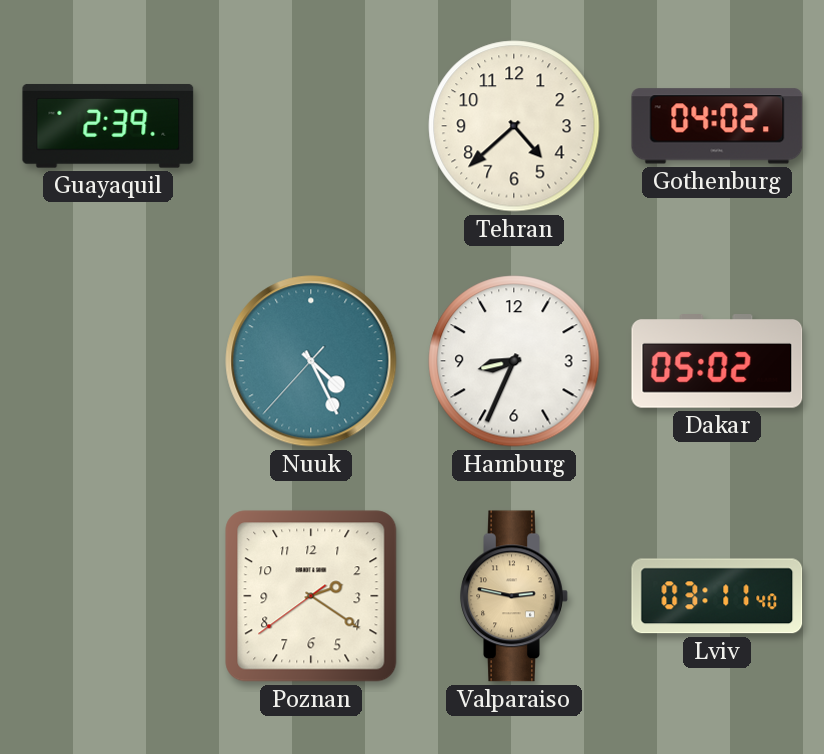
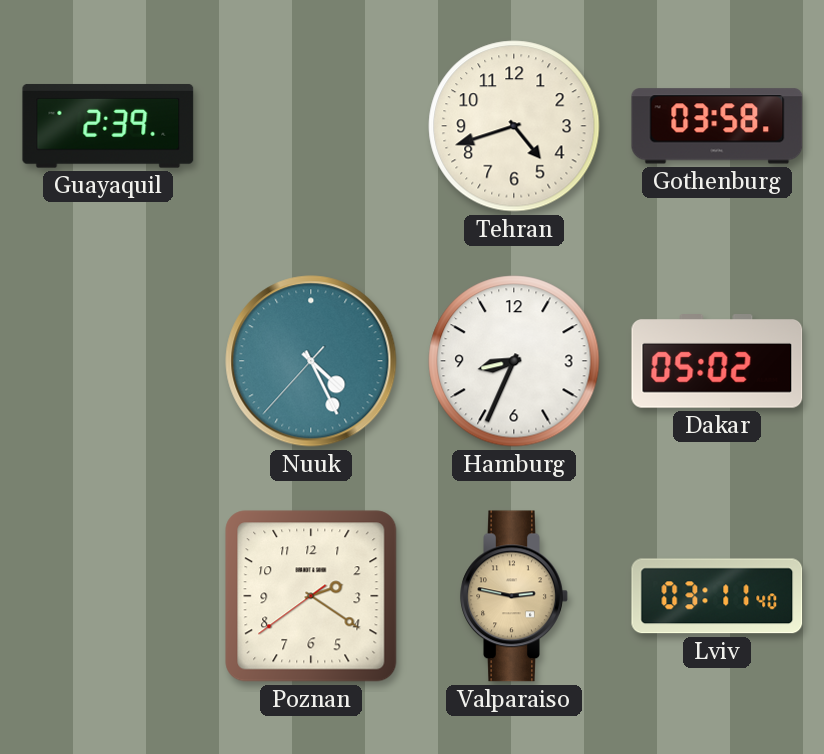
Tehran: 4:38 -> 4:42 (514, 126)
Gothenburg: 04:02 -> 03:58 (717, 126)
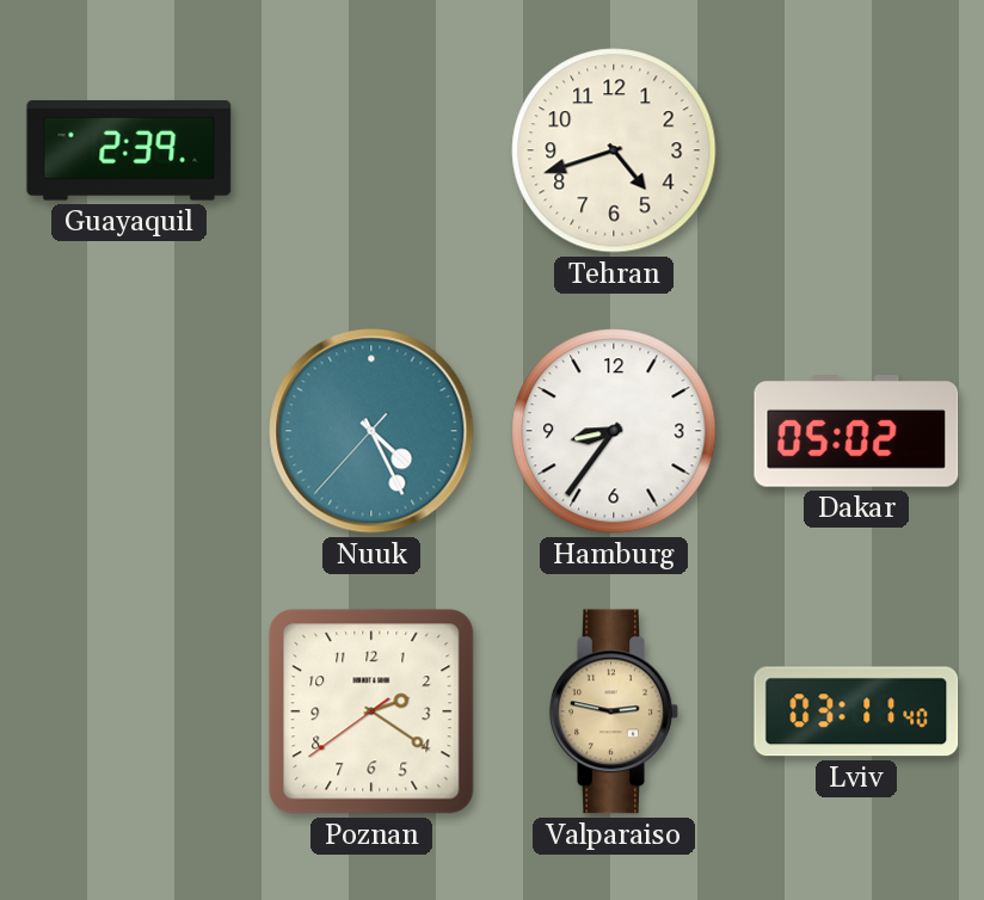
Gothenburg: 03:58 -> none (717, 126)
Hamburg: 8:34 -> 8:36 (614, 431)
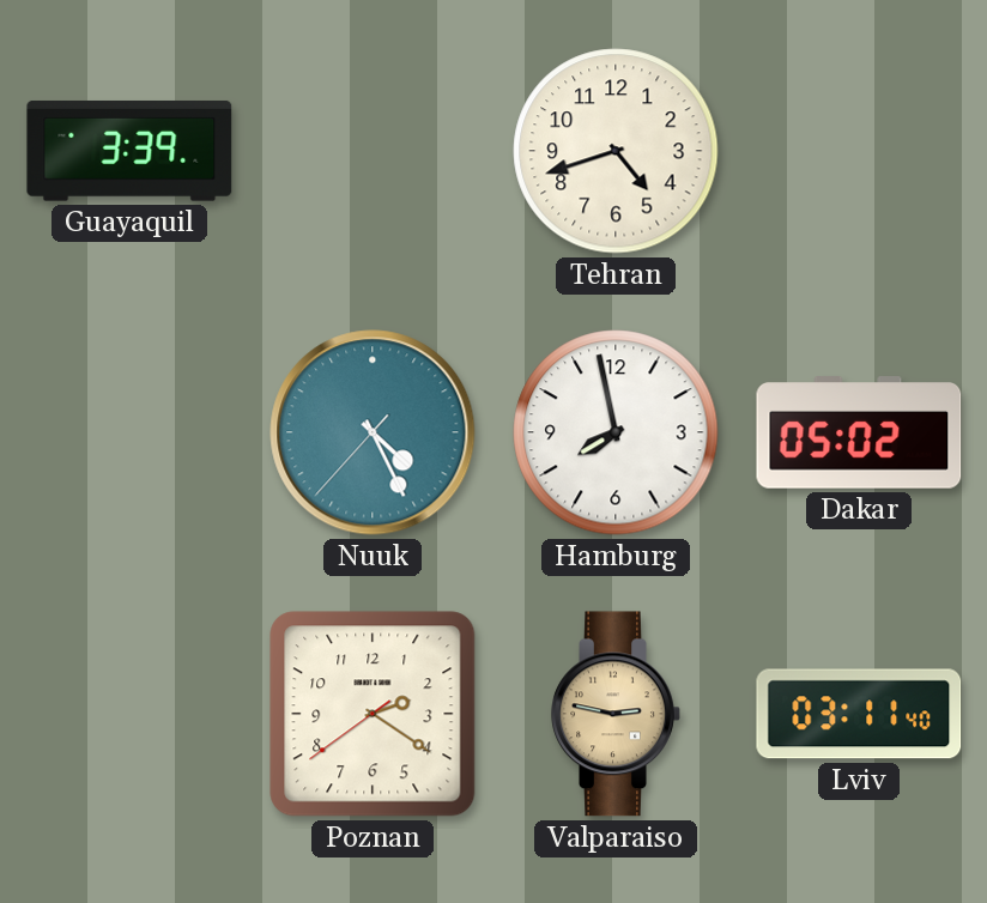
Guayaquil: 2:39 -> 3:39 (129, 151)
Hamburg: 8:36 -> 7:58 (616, 432)
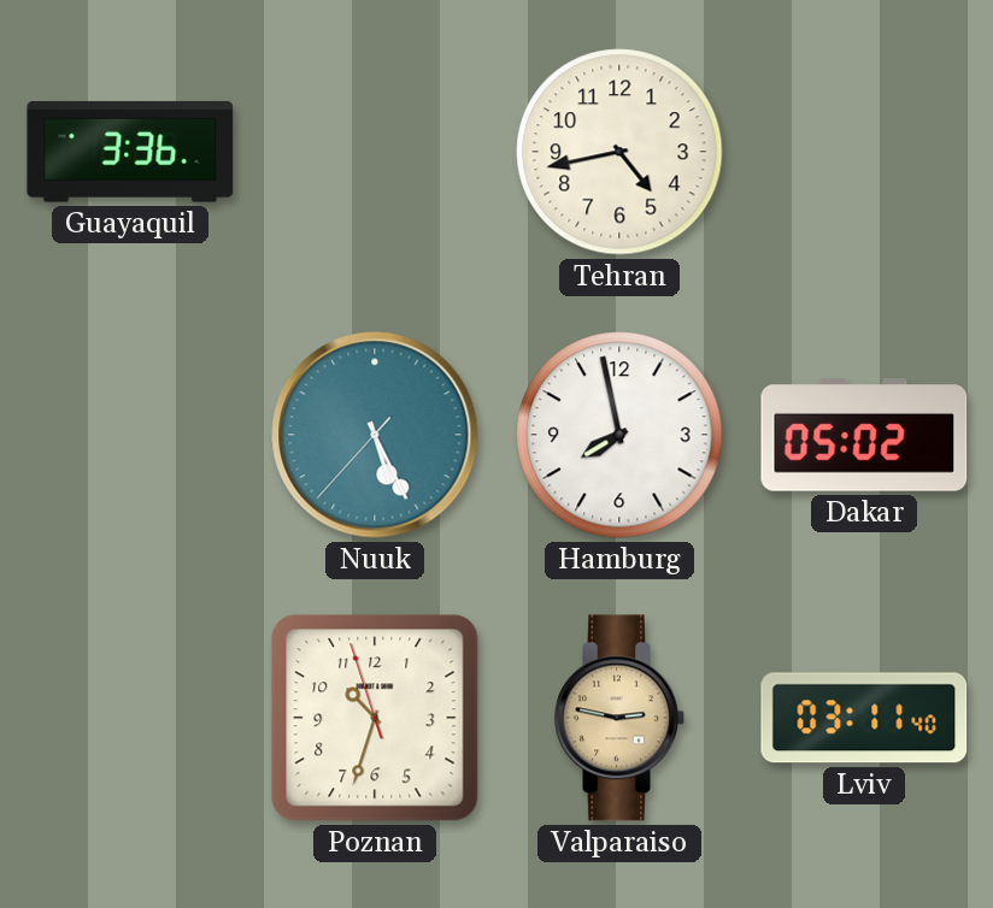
Guayaquil: 3:39 -> 3:36 (130, 152)
Tehran: 4:42 -> 4:43 (619, 152)
Nuuk: 4:25 -> 5:25 (375, 435)
Poznan: 2:20 -> 10:32 (375, 718)
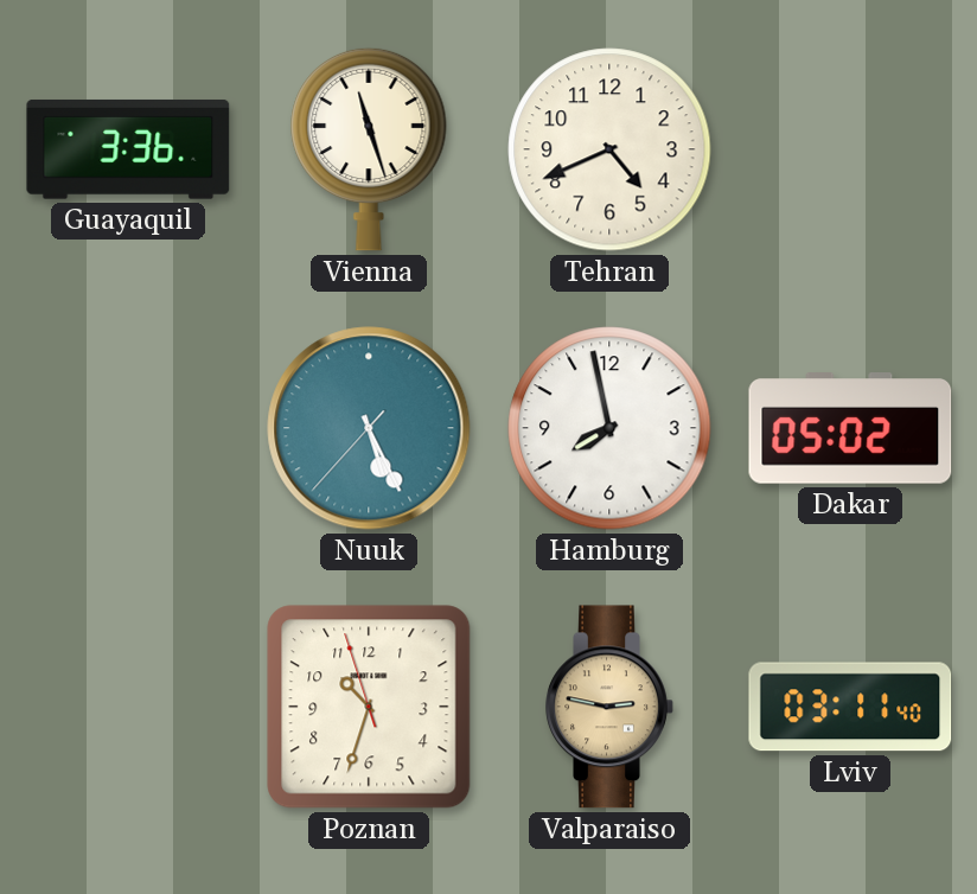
Vienna: none -> 11:27 (369, 149)
Tehran: 4:43 -> 4:41 (609, 149)
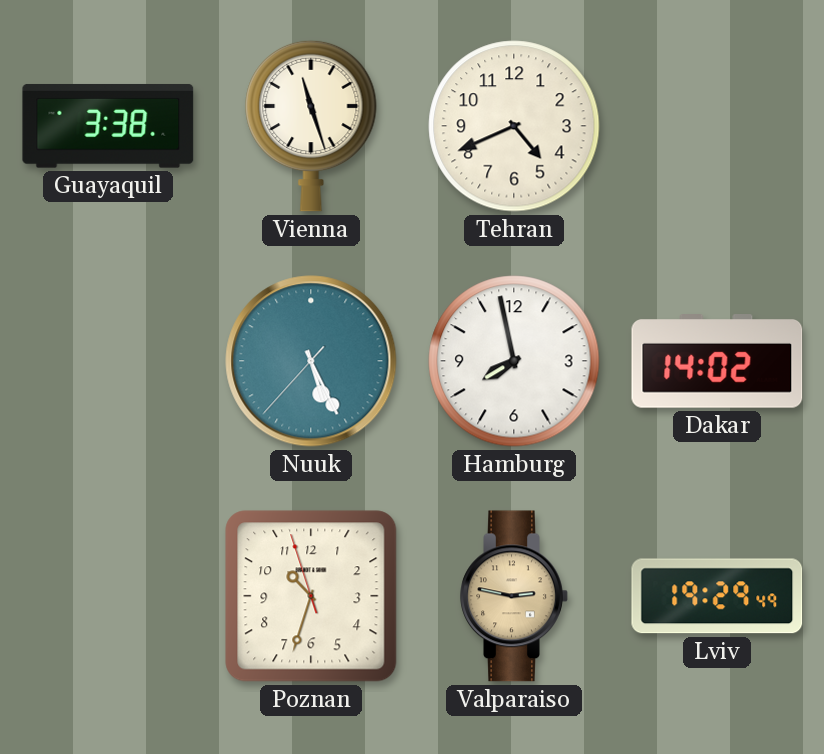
Guayaquil: 3:36 -> 3:38 (108, 126)
Dakar: 05:02 -> 14:02 (717, 361)
Lviv: 03:11 -> 19:29 (717, 596)
